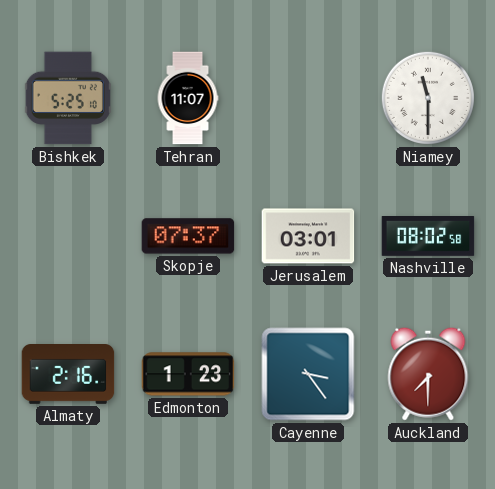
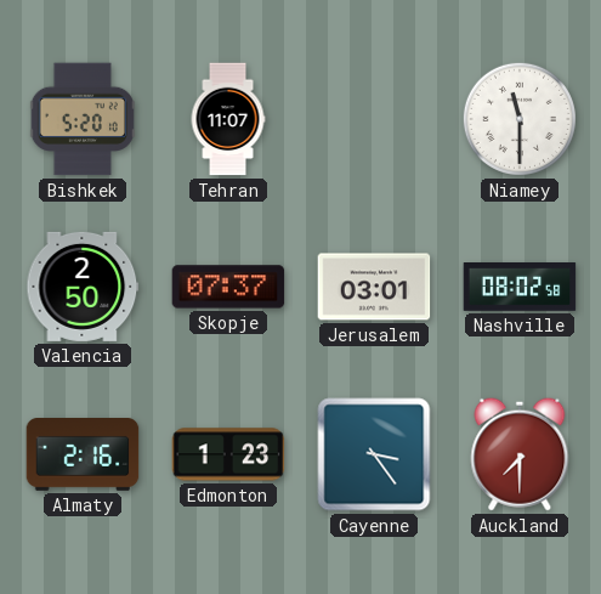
Bishkek: 5:25 -> 5:20 (83, 119)
Valencia: none -> 2:50 (83, 287)
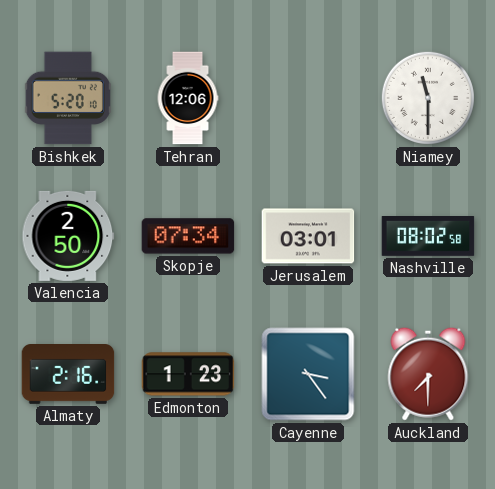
Tehran: 11:07 -> 12:06 (188, 98)
Skopje: 07:37 -> 07:34 (188, 236)
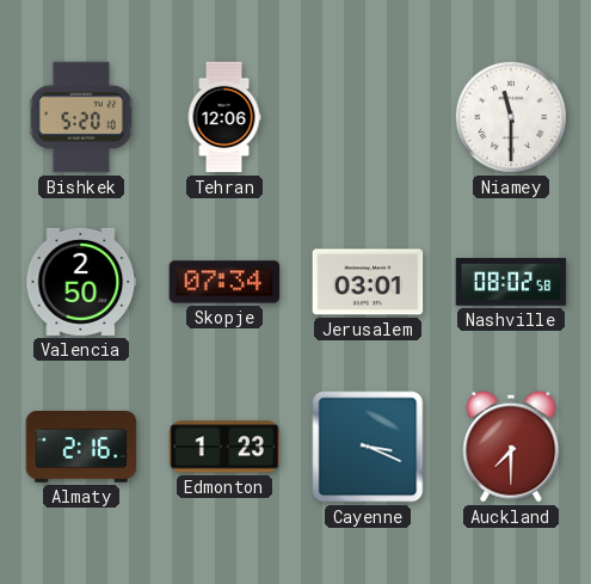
Cayenne: 3:24 -> 3:19 (368, 447)
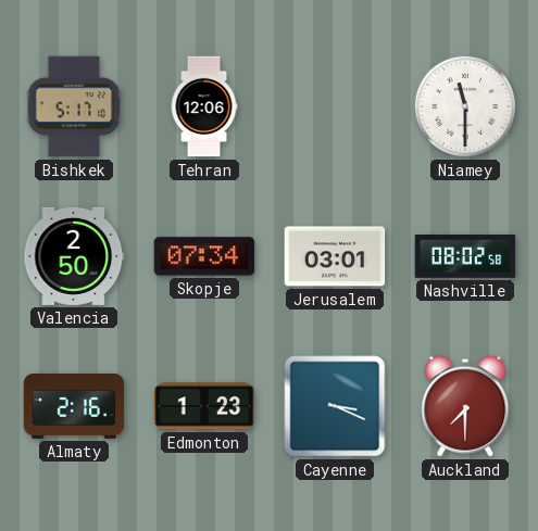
Bishkek: 5:20 -> 5:17 (74, 106)
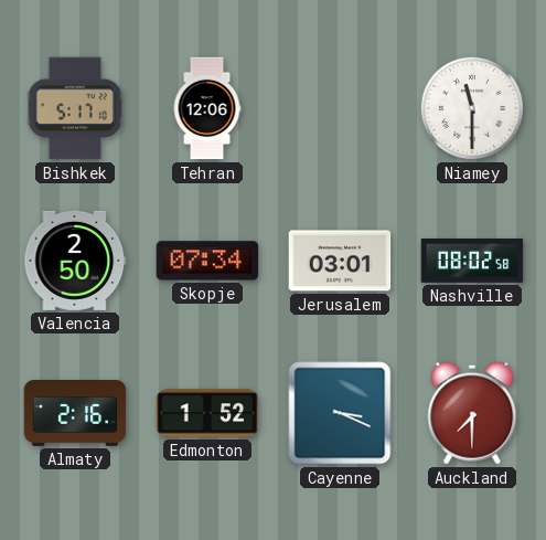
Edmonton: 1:23 -> 1:52 (207, 413)
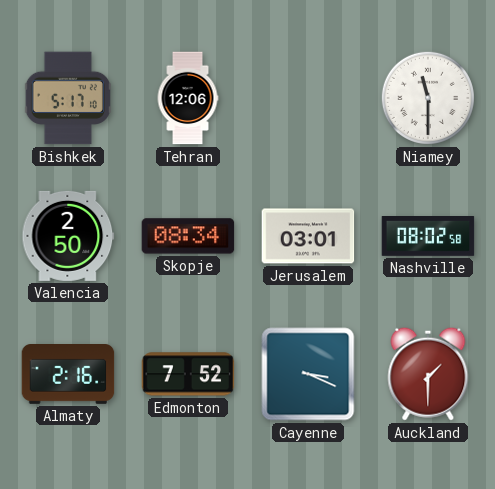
Skopje: 07:34 -> 08:34 (188, 236)
Edmonton: 1:52 -> 7:52 (188, 374)
Auckland: 7:30 -> 1:30 (428, 374)
